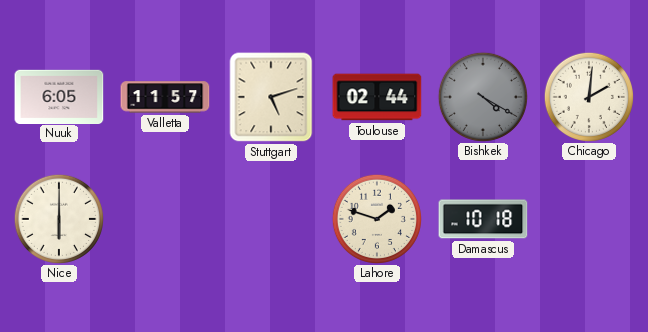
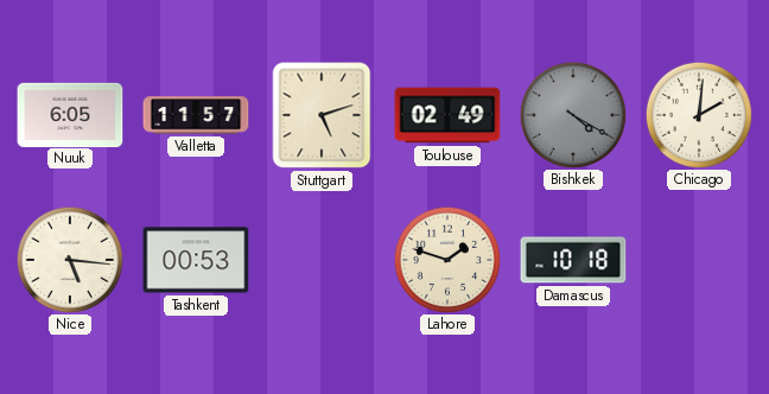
Toulouse: 02:44 -> 02:49 (447, 115)
Nice: 6:00 -> 5:16 (69, 259)
Tashkent: none -> 00:53 (196, 260)
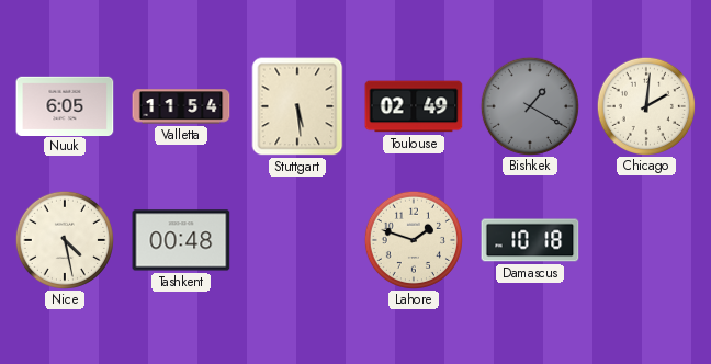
Valletta: 11:57 -> 11:54 (181, 106)
Stuttgart: 5:12 -> 5:29 (297, 106)
Bishkek: 4:20 -> 1:20 (529, 105)
Nice: 5:16 -> 4:28 (64, 239)
Tashkent: 00:53 -> 00:48 (181, 240)
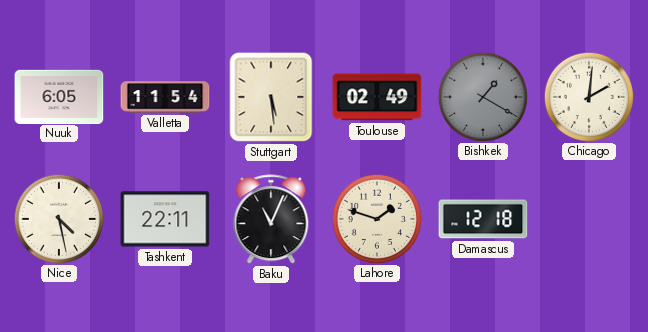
Tashkent: 00:48 -> 22:11 (165, 219)
Baku: none -> 11:04 (271, 220)
Damascus: 10:18 -> 12:18 (483, 219)
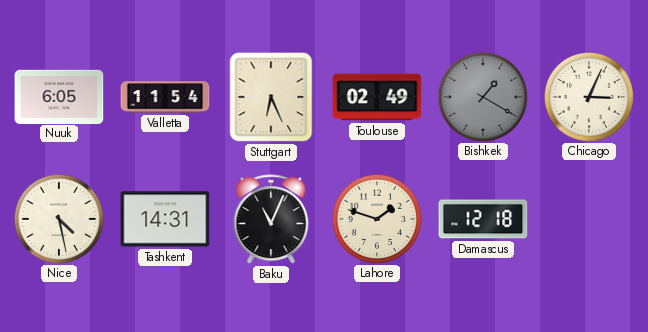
Stuttgart: 5:29 -> 6:26 (271, 97)
Chicago: 2:01 -> 3:04 (588, 96)
Tashkent: 22:11 -> 14:31 (165, 219)
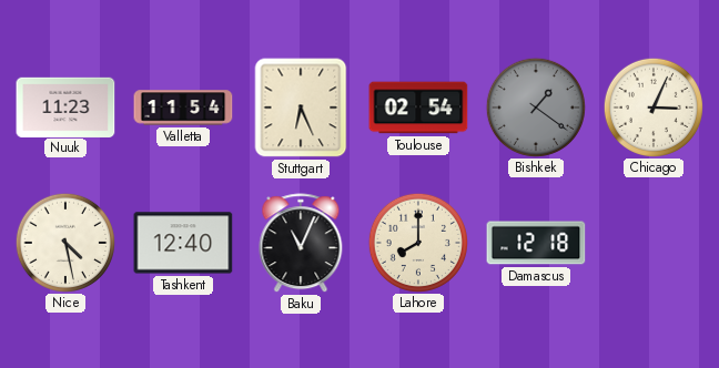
Nuuk: 6:05 -> 11:23 (65, 106)
Toulouse: 02:49 -> 02:54 (418, 108)
Bishkek: 1:20 -> 1:21 (535, 106)
Tashkent: 14:31 -> 12:40 (183, 243)
Lahore: 1:48 -> 8:00 (417, 242)
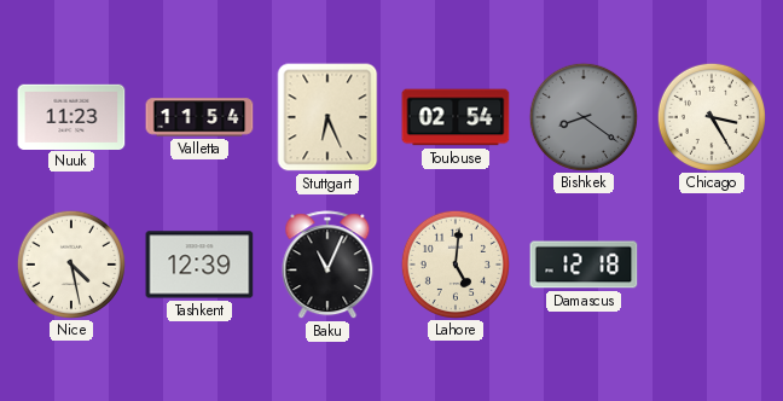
Bishkek: 1:21 -> 8:21 (582, 116)
Chicago: 3:04 -> 3:25 (710, 116)
Tashkent: 12:40 -> 12:39 (199, 265)
Lahore: 8:00 -> 5:01 (454, 263)
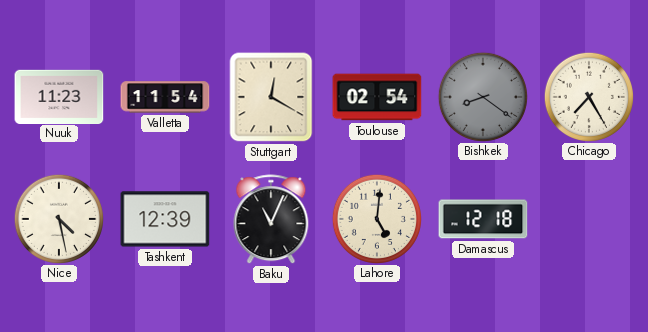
Stuttgart: 6:26 -> 12:20 (271, 97)
Chicago: 3:25 -> 7:25 (588, 96)
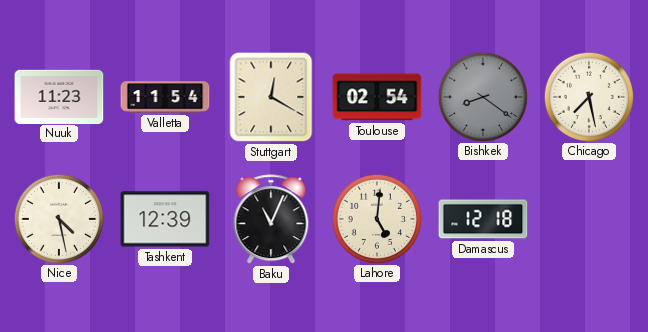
Chicago: 7:25 -> 7:28 (588, 96)
